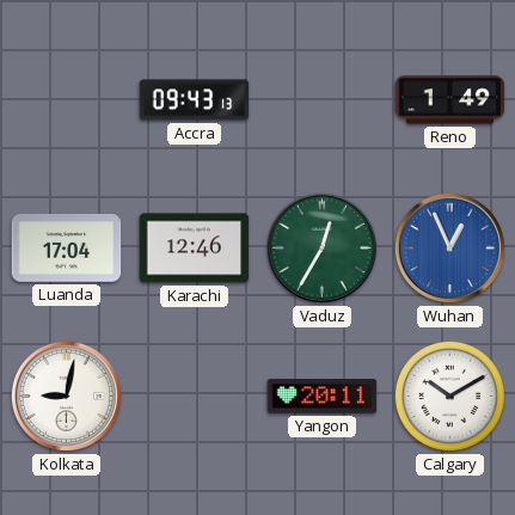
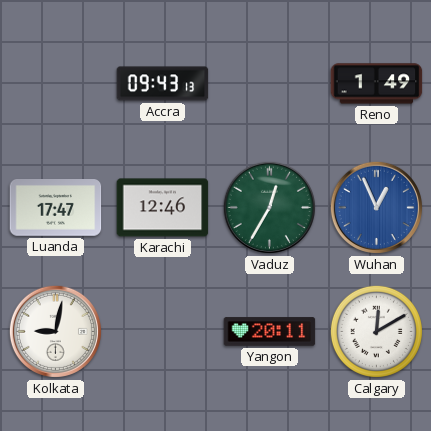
Luanda: 17:04 -> 17:47 (56, 208)
Calgary: 10:10 -> 12:10 (376, 331)
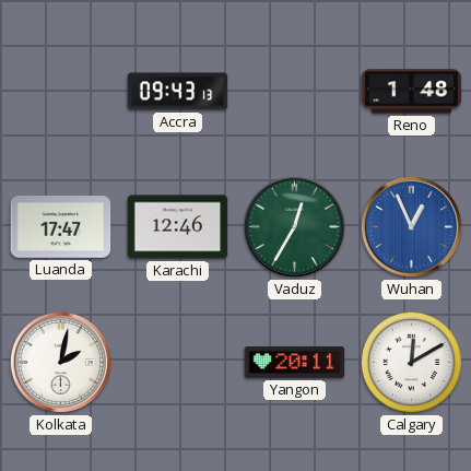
Reno: 1:49 -> 1:48 (412, 92)
Kolkata: 9:02 -> 2:02 (60, 362)
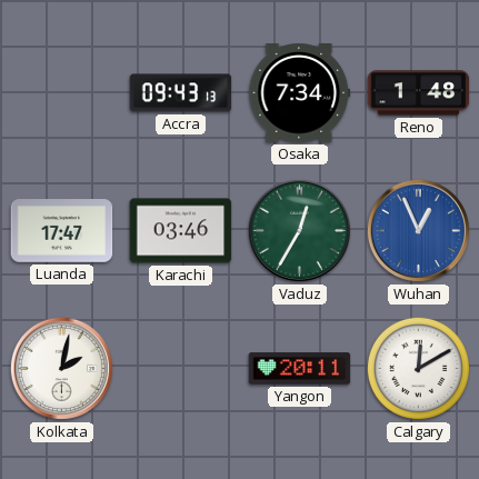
Osaka: none -> 7:34 (300, 93)
Karachi: 12:46 -> 03:46 (181, 231)
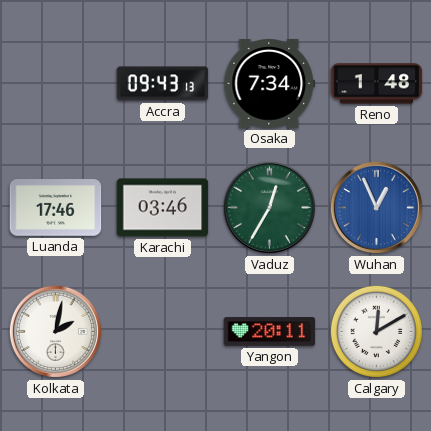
Luanda: 17:47 -> 17:46 (56, 208)
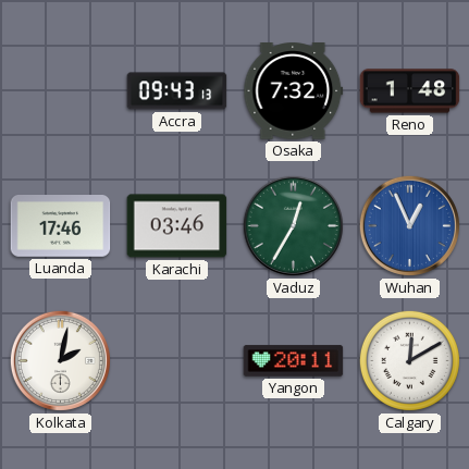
Osaka: 7:34 -> 7:32 (294, 91)
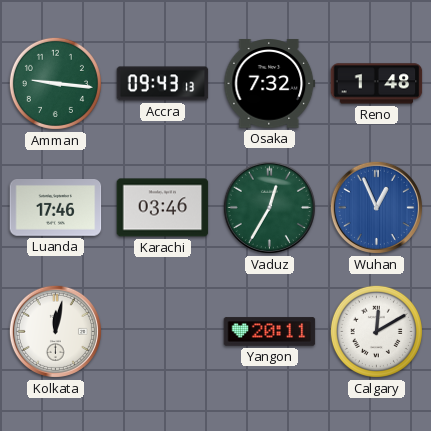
Amman: none -> 9:16 (55, 83)
Kolkata: 2:02 -> 12:02 (55, 331)
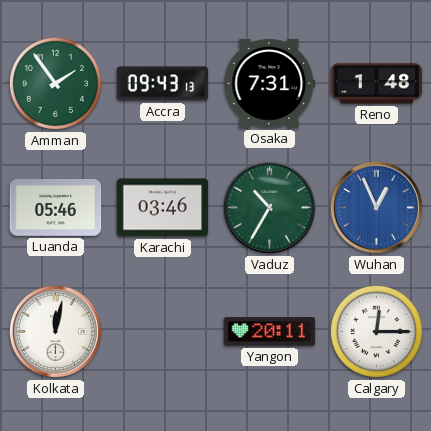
Amman: 9:16 -> 1:54 (55, 83)
Osaka: 7:32 -> 7:31 (270, 84)
Luanda: 17:46 -> 05:46 (56, 208)
Vaduz: 12:35 -> 10:35 (269, 207)
Calgary: 12:10 -> 12:15 (376, 331)
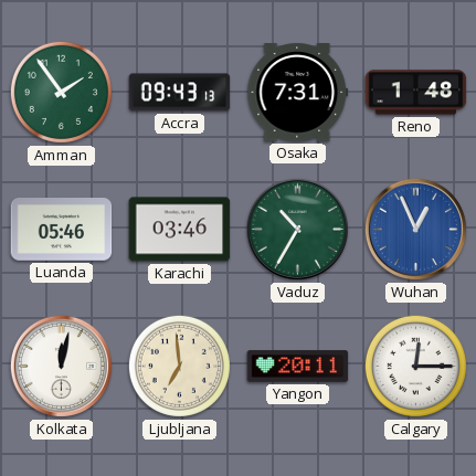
Ljubljana: none -> 6:59 (179, 366)
